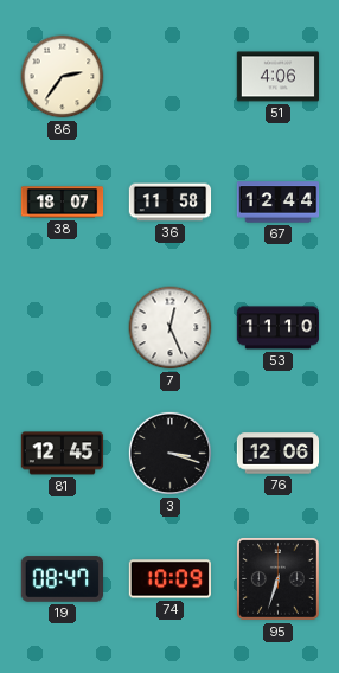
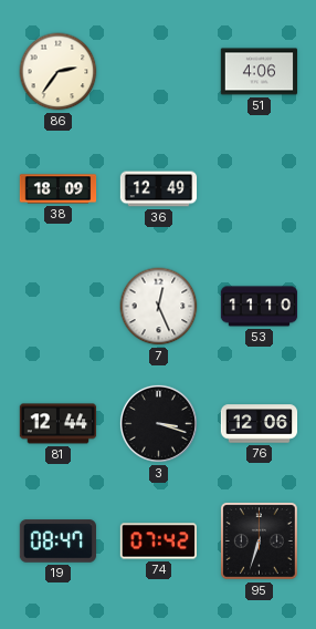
38: 18:07 -> 18:09 (59, 189)
36: 11:58 -> 12:49 (159, 189)
67: 12:44 -> none (279, 203)
81: 12:45 -> 12:44 (59, 424)
74: 10:09 -> 07:42 (158, 542)
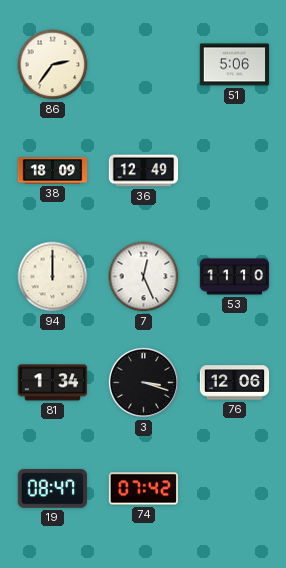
51: 4:06 -> 5:06 (235, 65)
94: none -> 12:00 (53, 277)
81: 12:44 -> 1:34 (53, 383)
95: 6:33 -> none (260, 542)
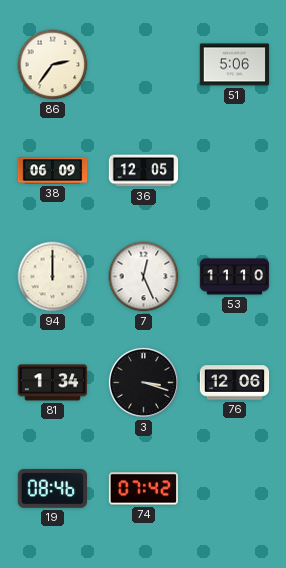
38: 18:09 -> 06:09 (53, 171)
36: 12:49 -> 12:05 (144, 171)
19: 08:47 -> 08:46 (52, 489)
